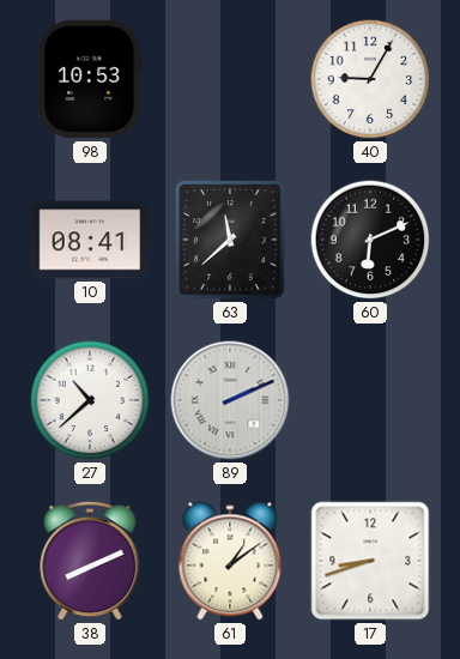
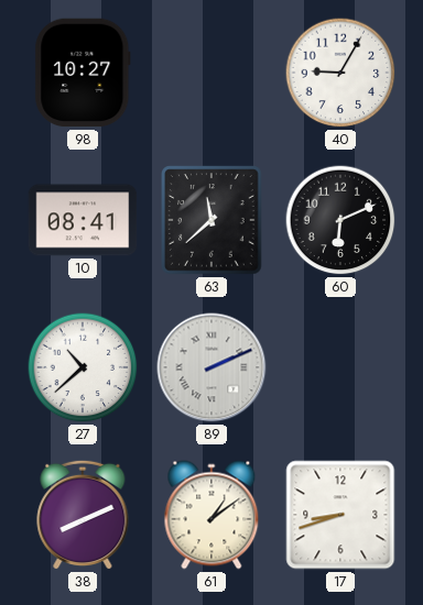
98: 10:53 -> 10:27 (83, 73)
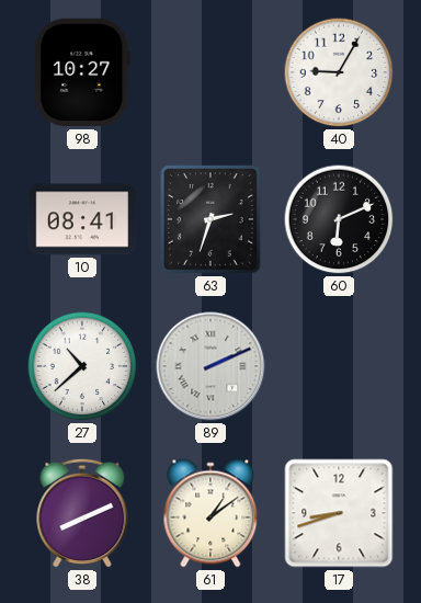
63: 11:38 -> 2:33 (210, 219)
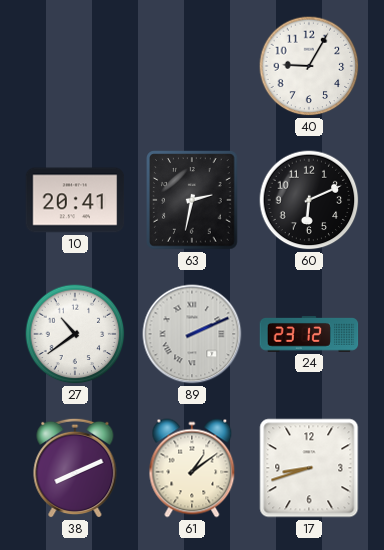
98: 10:27 -> none (82, 72)
10: 08:41 -> 20:41 (75, 200)
63: 2:33 -> 2:32 (192, 200)
27: 10:38 -> 10:39 (75, 334)
24: none -> 23:12 (309, 334)
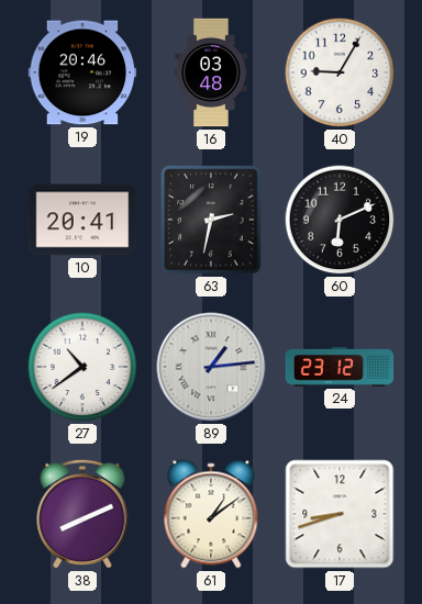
19: none -> 20:46 (82, 72)
16: none -> 03:48 (211, 72)
89: 2:11 -> 1:14 (211, 367)
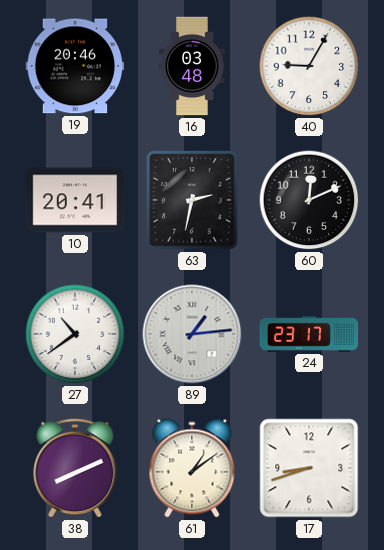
60: 6:11 -> 12:11 (309, 200)
24: 23:12 -> 23:17 (309, 334)
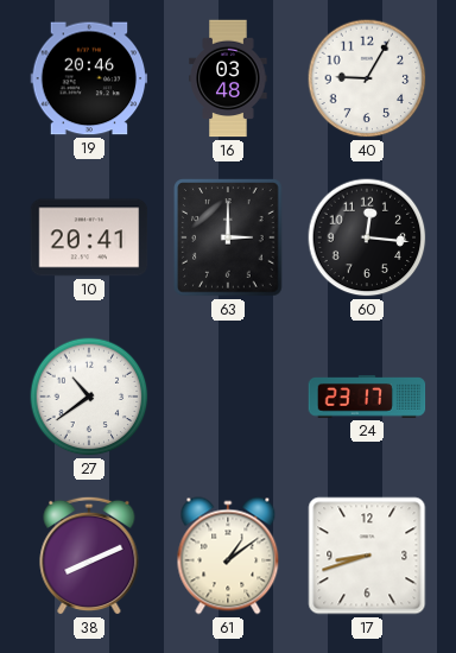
63: 2:32 -> 3:00 (228, 237)
60: 12:11 -> 12:16 (367, 237)
89: 1:14 -> none (192, 334)
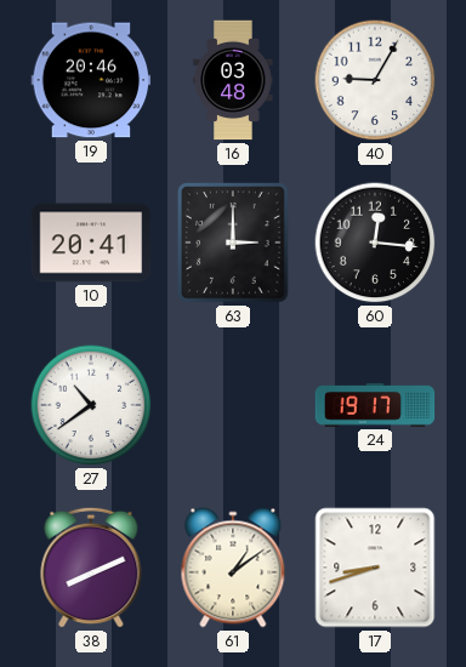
24: 23:17 -> 19:17 (375, 405)
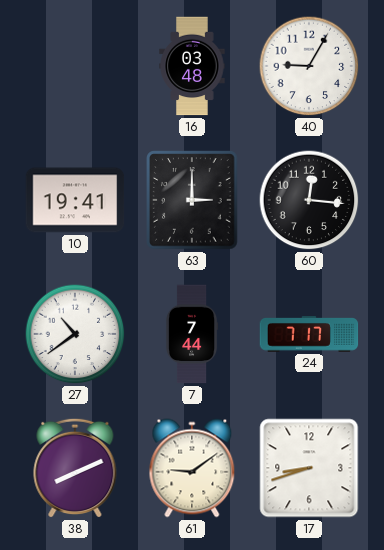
19: 20:46 -> none (91, 80)
10: 20:41 -> 19:41 (75, 200)
7: none -> 7:44 (192, 334)
24: 19:17 -> 7:17 (309, 334)
61: 1:09 -> 9:09 (192, 468)
